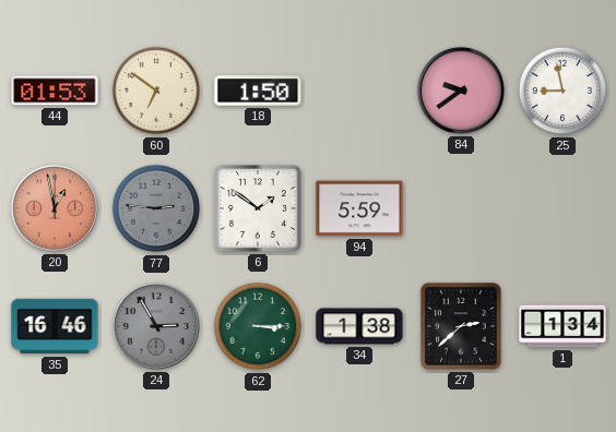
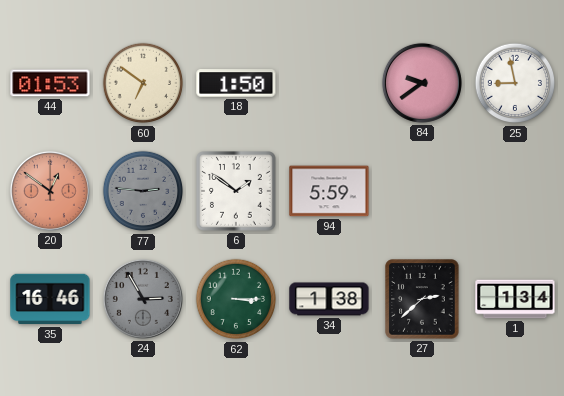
20: 12:58 -> 12:51 (50, 191)
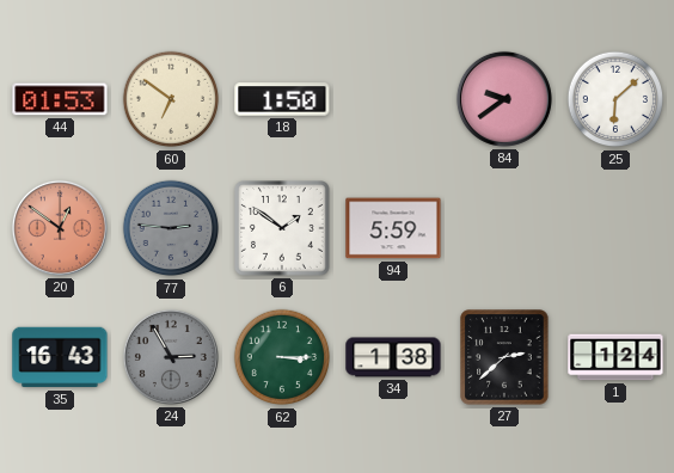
25: 8:58 -> 6:08 (615, 99)
35: 16:46 -> 16:43 (60, 357)
1: 1:34 -> 1:24 (615, 357)
